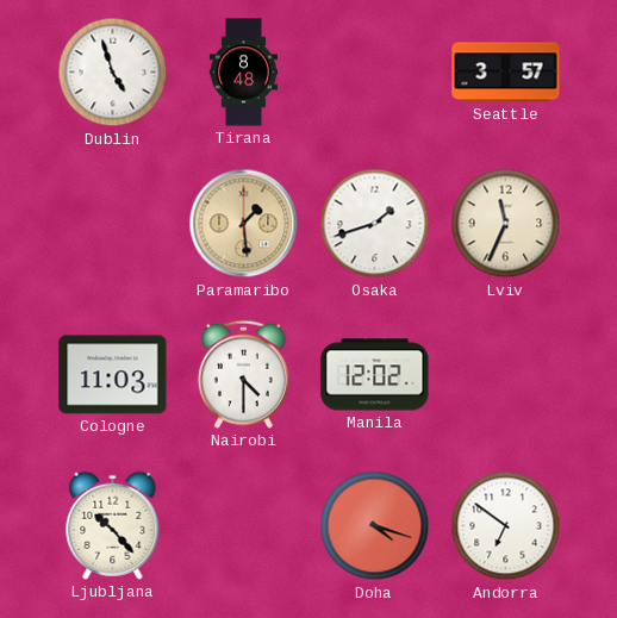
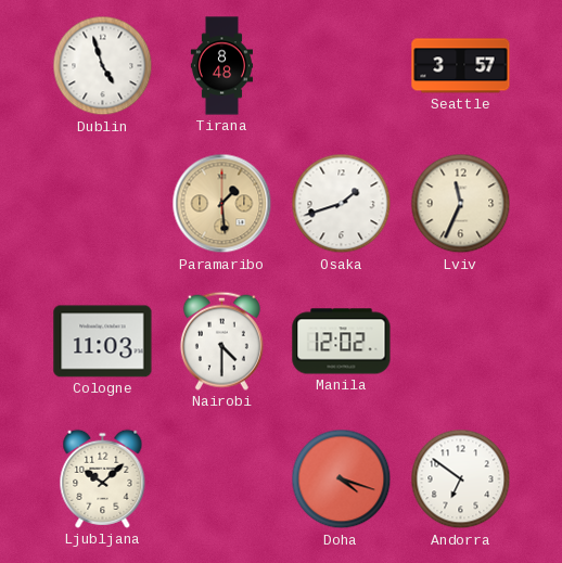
Ljubljana: 10:23 -> 10:08 (103, 478)
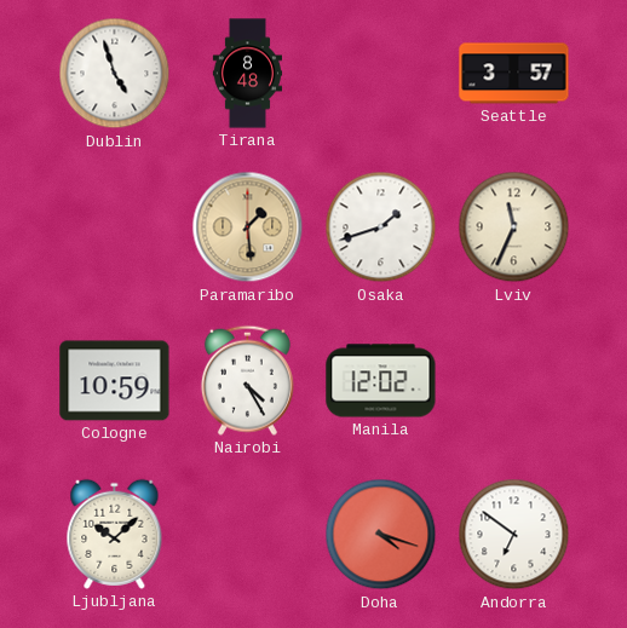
Cologne: 11:03 -> 10:59 (115, 381)
Nairobi: 4:30 -> 4:25 (247, 380)
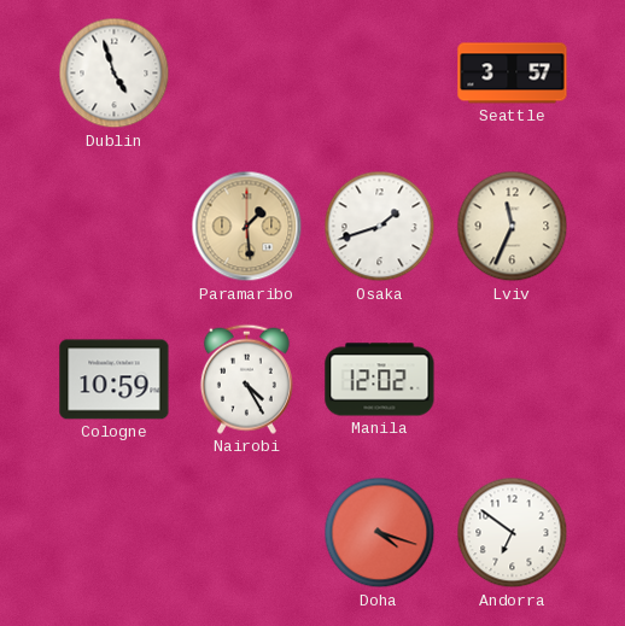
Tirana: 8:48 -> none (247, 74)
Ljubljana: 10:08 -> none (115, 534)
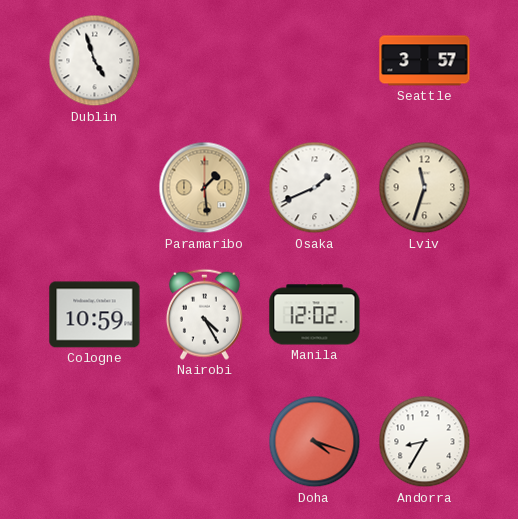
Osaka: 1:42 -> 1:41 (315, 188)
Lviv: 11:34 -> 11:33 (425, 188)
Andorra: 6:51 -> 8:35 (425, 442)
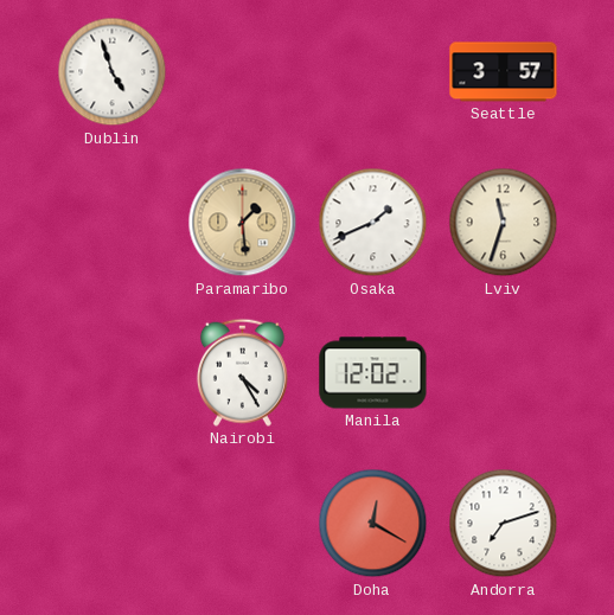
Cologne: 10:59 -> none (95, 315)
Doha: 4:18 -> 12:20 (373, 524)
Andorra: 8:35 -> 7:12 (504, 524)
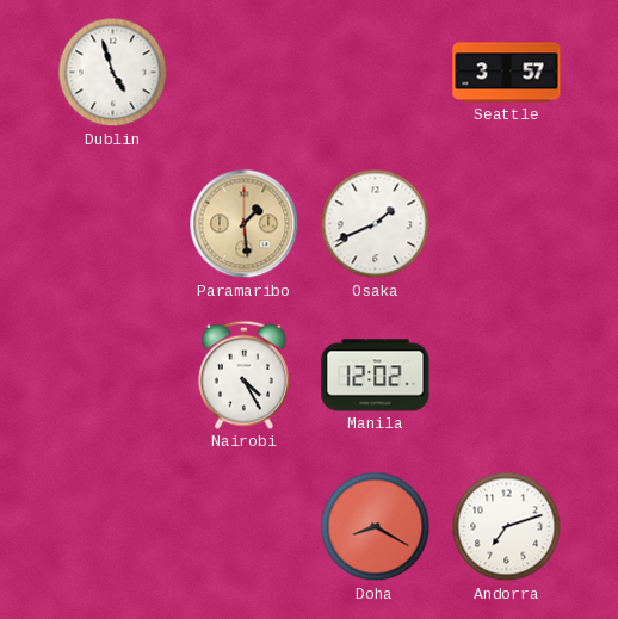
Lviv: 11:33 -> none (504, 223)
Doha: 12:20 -> 8:20 (376, 527)
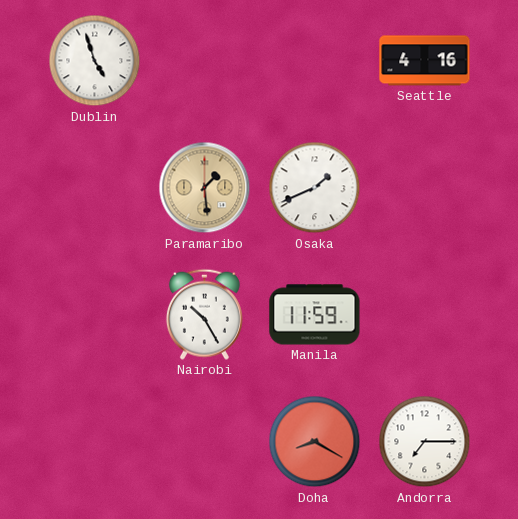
Seattle: 3:57 -> 4:16 (425, 61)
Nairobi: 4:25 -> 10:25 (204, 314)
Manila: 12:02 -> 11:59 (315, 315)
Andorra: 7:12 -> 7:15 (425, 442)
